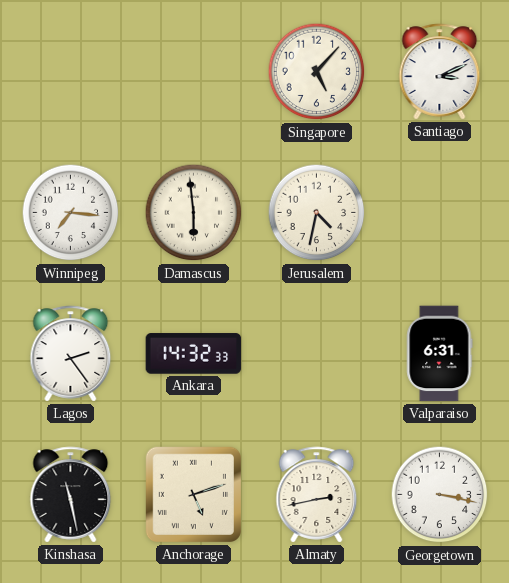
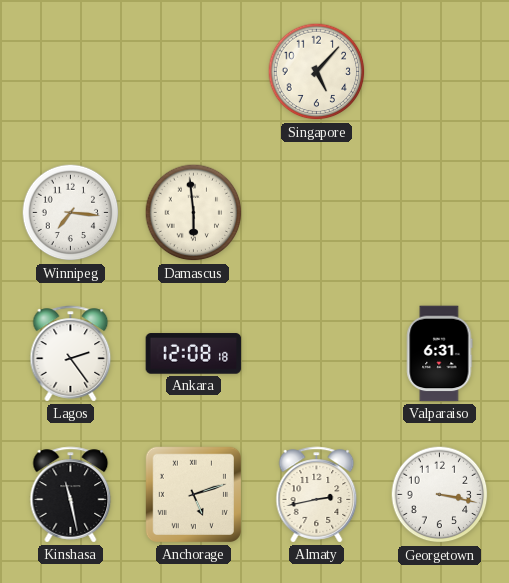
Santiago: 3:11 -> none (440, 72)
Jerusalem: 4:32 -> none (317, 213)
Ankara: 14:32 -> 12:08 (194, 354)
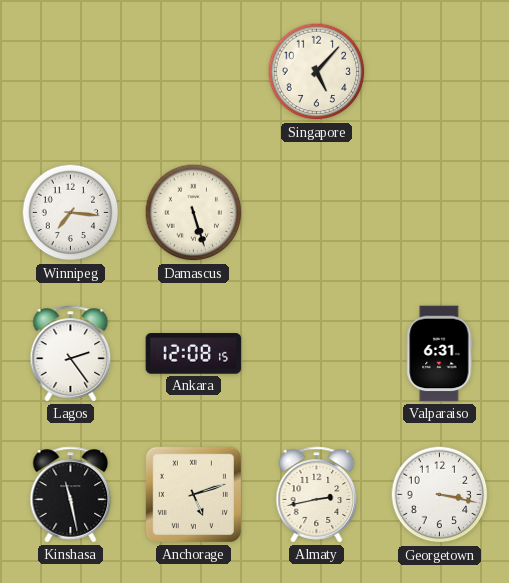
Damascus: 5:59 -> 5:27 (194, 213)
Ankara: 12:08:18 -> 12:08:15 (194, 354)
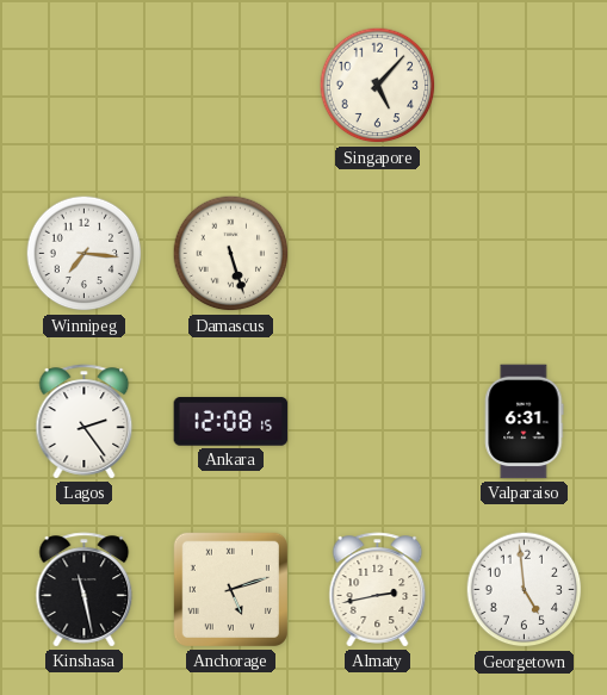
Georgetown: 3:17 -> 4:59 (525, 590)
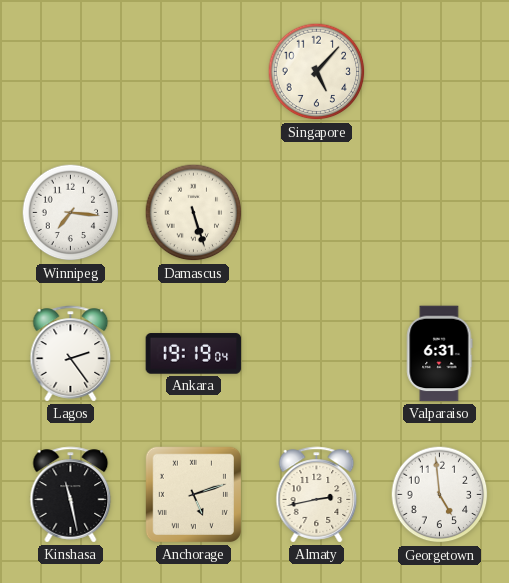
Ankara: 12:08 -> 19:19 (194, 354)
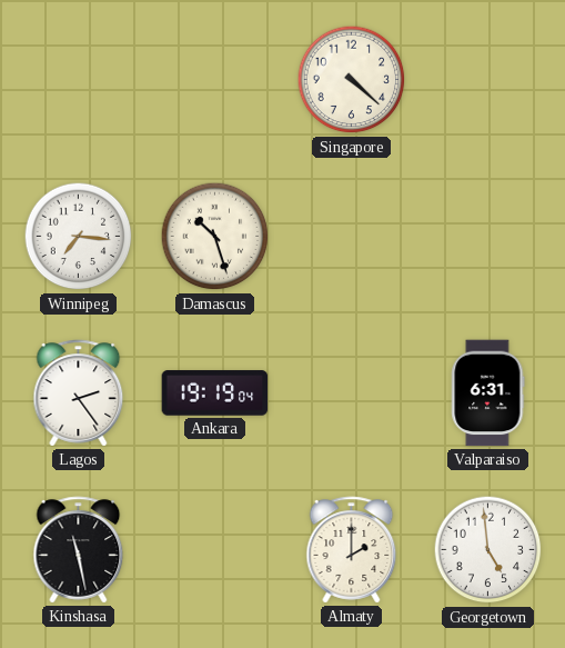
Singapore: 5:07 -> 4:22 (352, 80)
Damascus: 5:27 -> 10:27 (215, 237)
Anchorage: 5:12 -> none (193, 494)
Almaty: 2:43 -> 2:00 (352, 550)
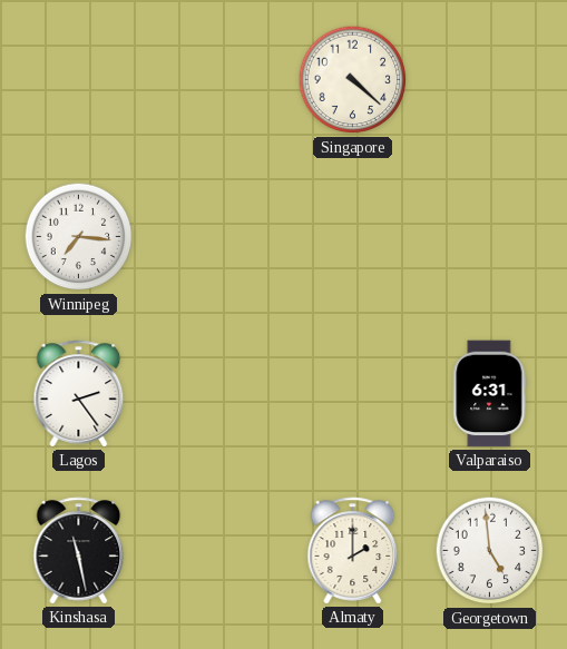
Damascus: 10:27 -> none (215, 237)
Ankara: 19:19 -> none (215, 393)
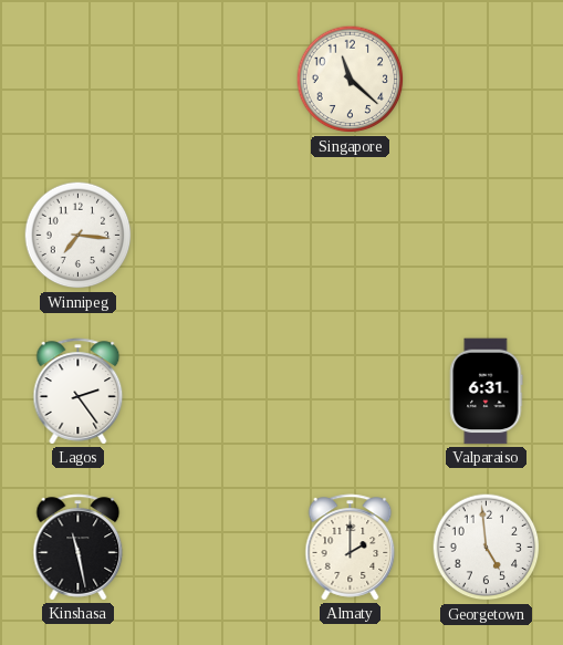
Singapore: 4:22 -> 11:22 (351, 80)
